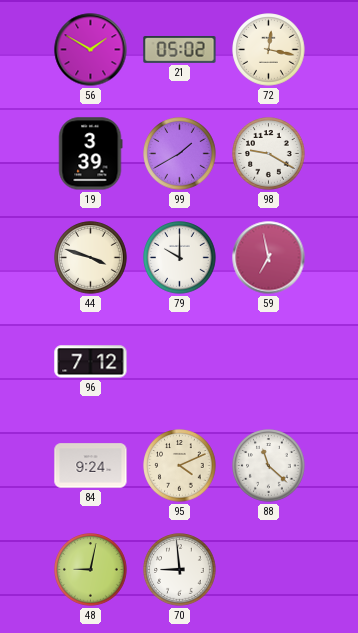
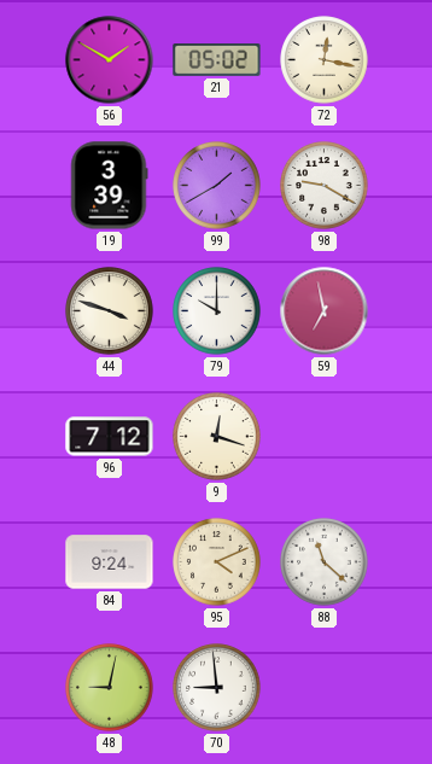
9: none -> 12:18 (217, 437)
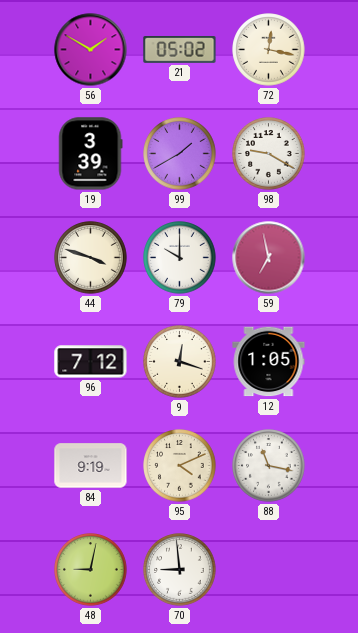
12: none -> 1:05 (269, 362)
84: 9:24 -> 9:19 (91, 466)
88: 11:22 -> 11:17 (269, 466)
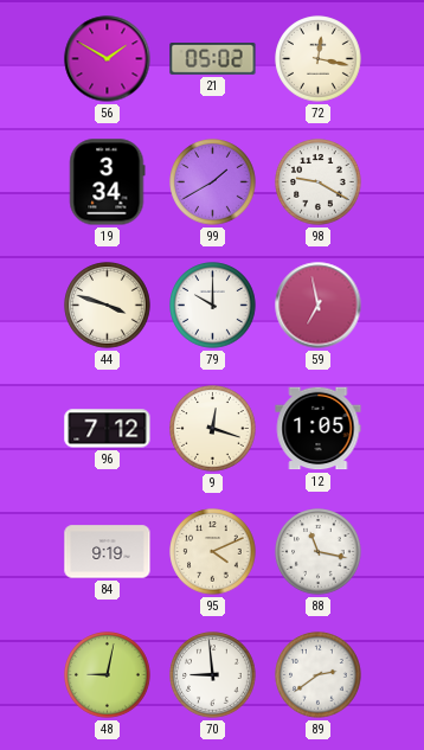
19: 3:39 -> 3:34 (108, 182)
89: none -> 2:39 (319, 675)
